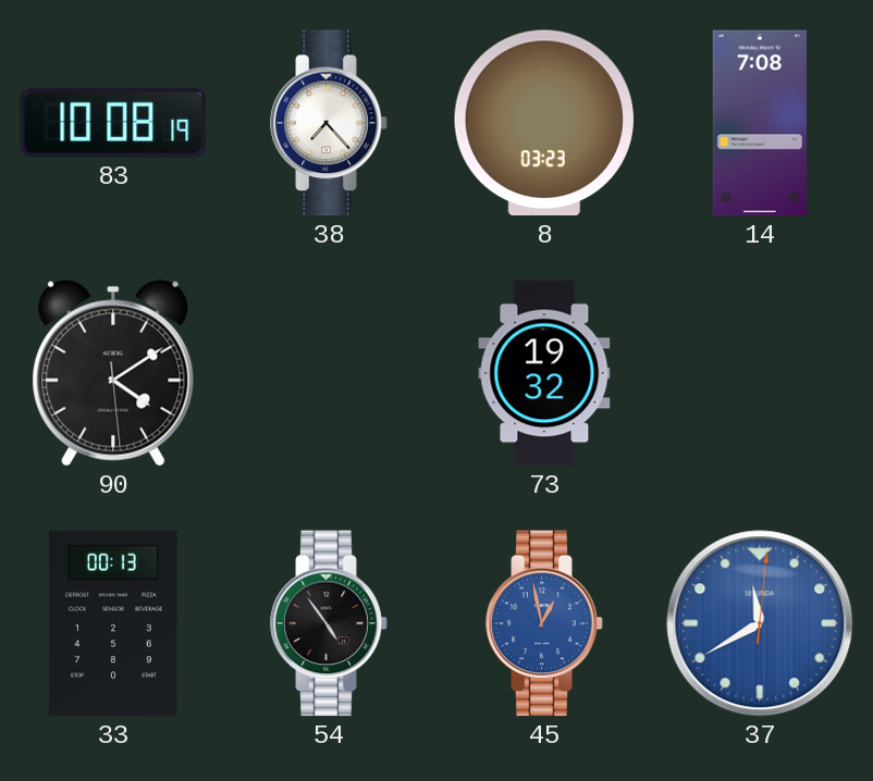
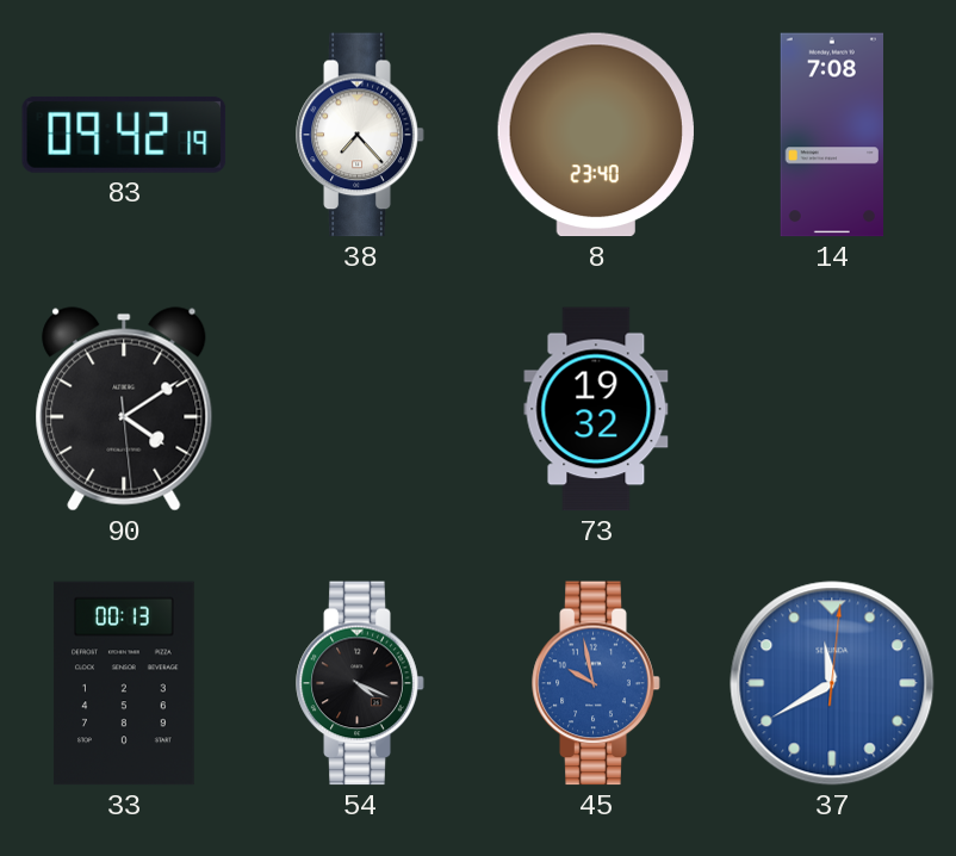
83: 10:08 -> 09:42 (124, 135)
8: 03:23 -> 23:40 (596, 135)
54: 4:54 -> 4:19 (360, 683)
45: 12:58 -> 9:58 (596, 683)
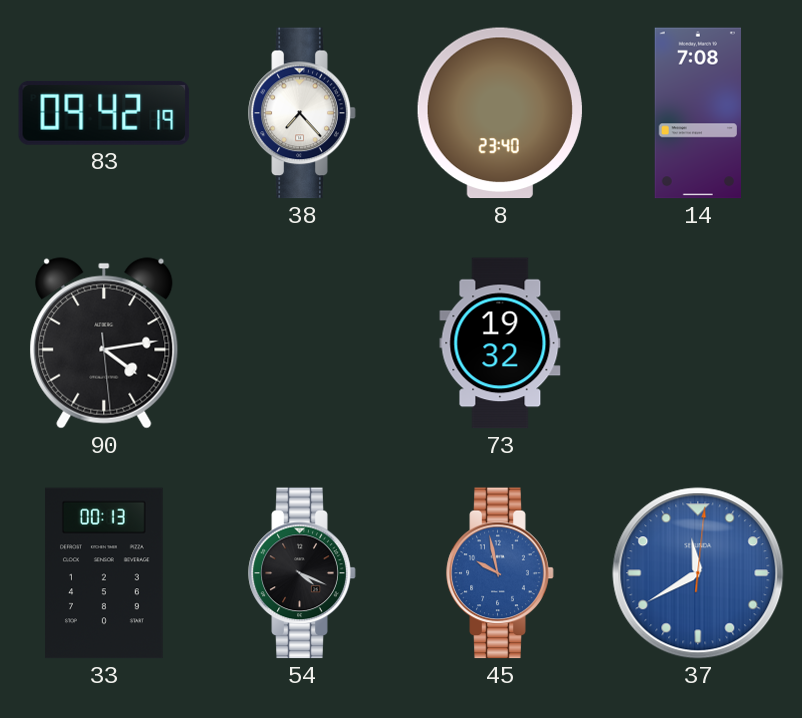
90: 4:09 -> 4:13 (104, 343)
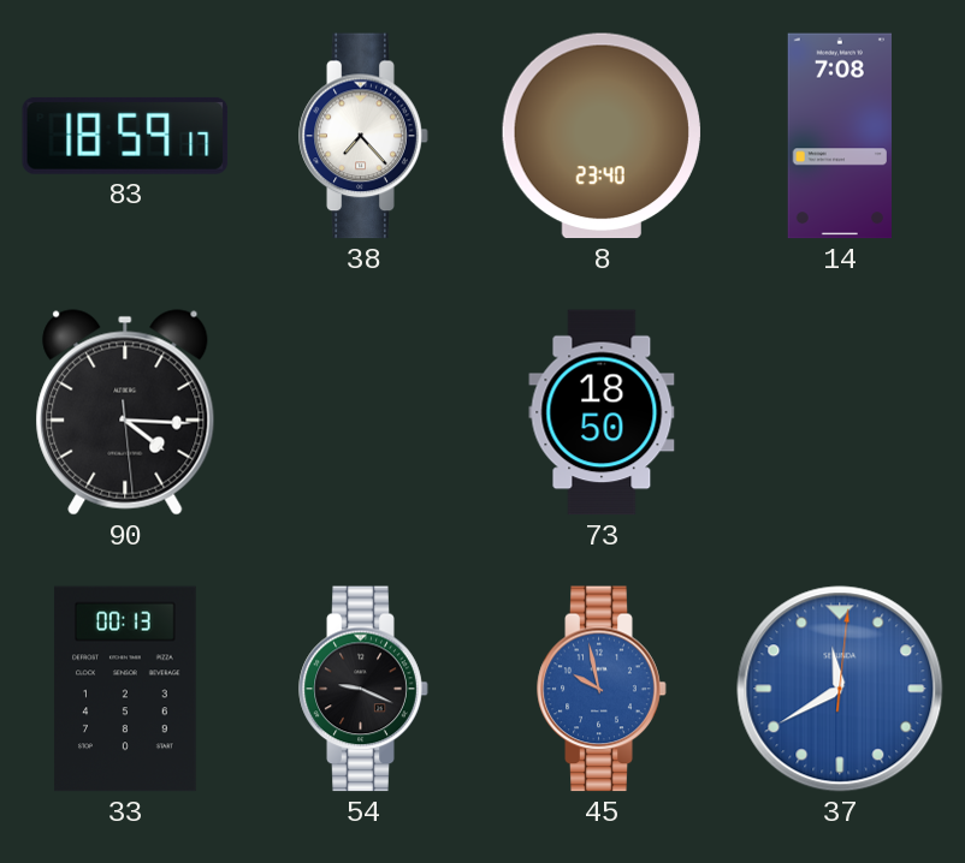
83: 09:42 -> 18:59 (125, 136)
90: 4:13 -> 4:15 (125, 412)
73: 19:32 -> 18:50 (602, 412)
54: 4:19 -> 9:19 (363, 689)
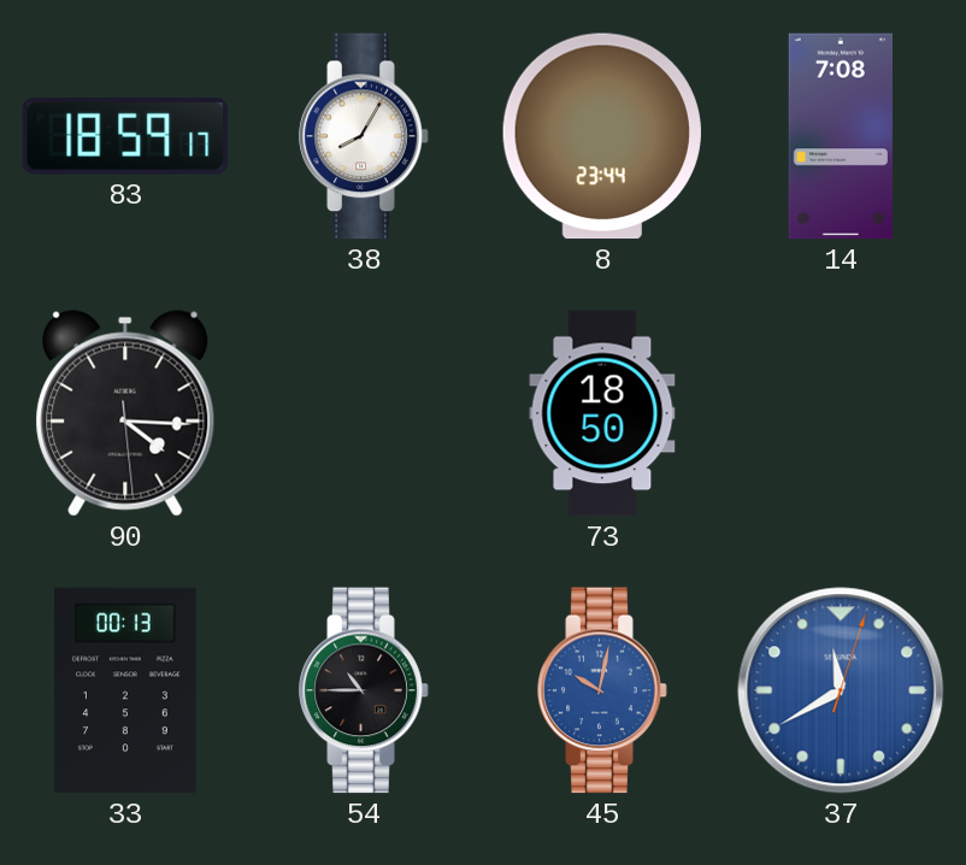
38: 7:23 -> 8:05 (364, 136)
8: 23:40 -> 23:44 (602, 136)
54: 9:19 -> 10:45 (364, 690)
45: 9:58 -> 10:02 (602, 690)
37: 11:40:01 -> 11:40:03 (841, 690)
